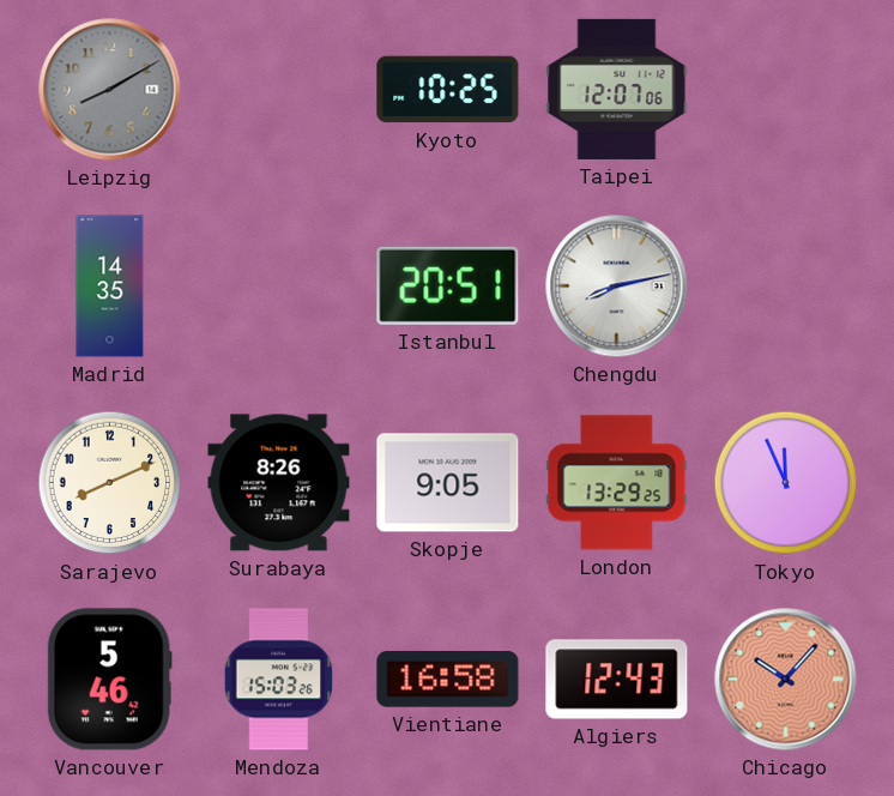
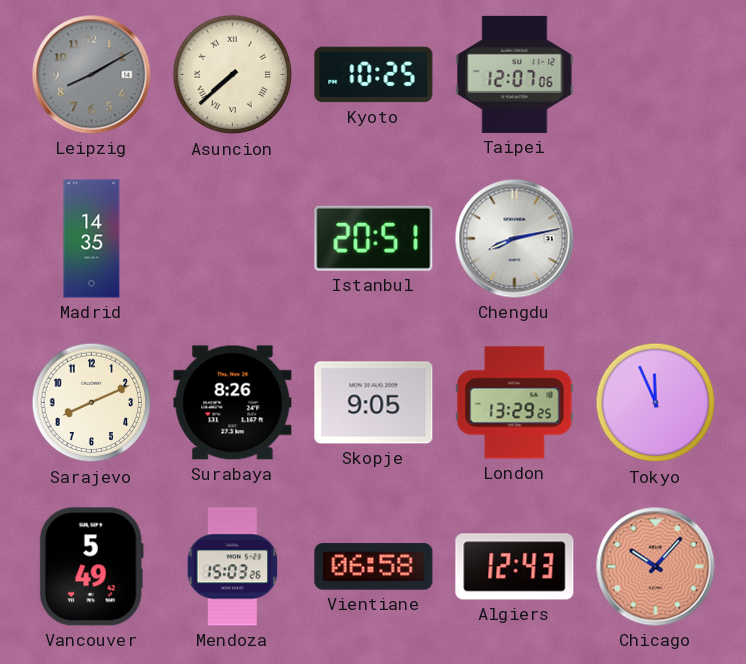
Asuncion: none -> 7:38 (233, 75)
Vancouver: 5:46 -> 5:49 (91, 567)
Vientiane: 16:58 -> 06:58 (374, 567)
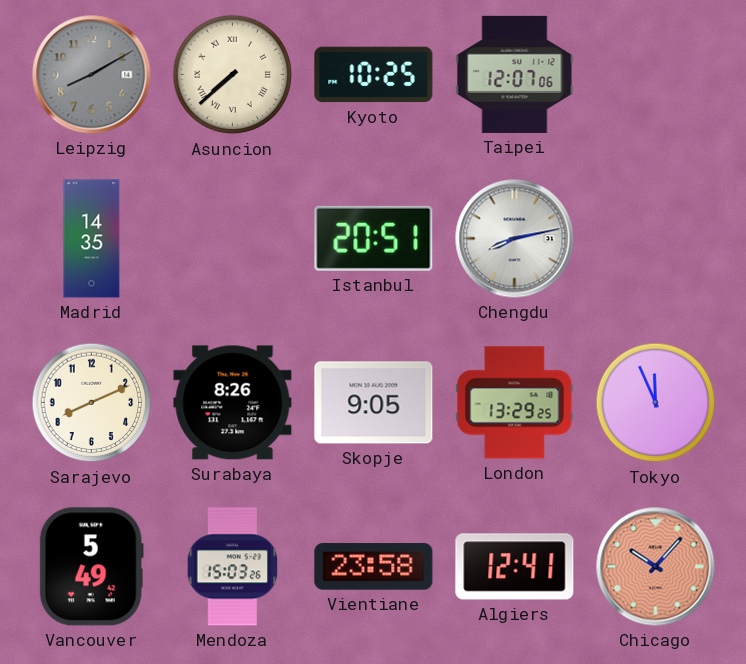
Vientiane: 06:58 -> 23:58 (374, 567)
Algiers: 12:43 -> 12:41 (515, 567)
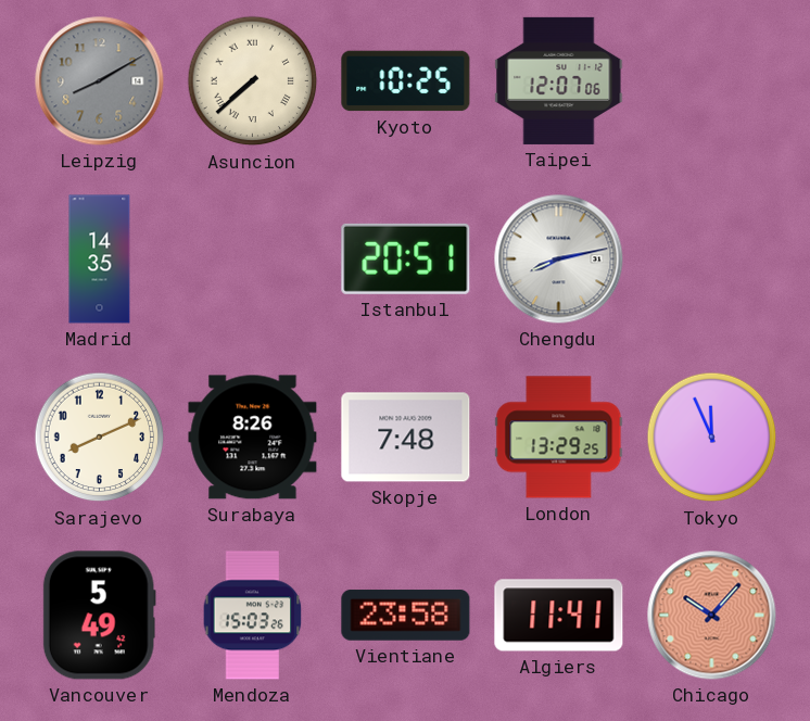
Skopje: 9:05 -> 7:48 (406, 438)
Algiers: 12:41 -> 11:41 (559, 616)
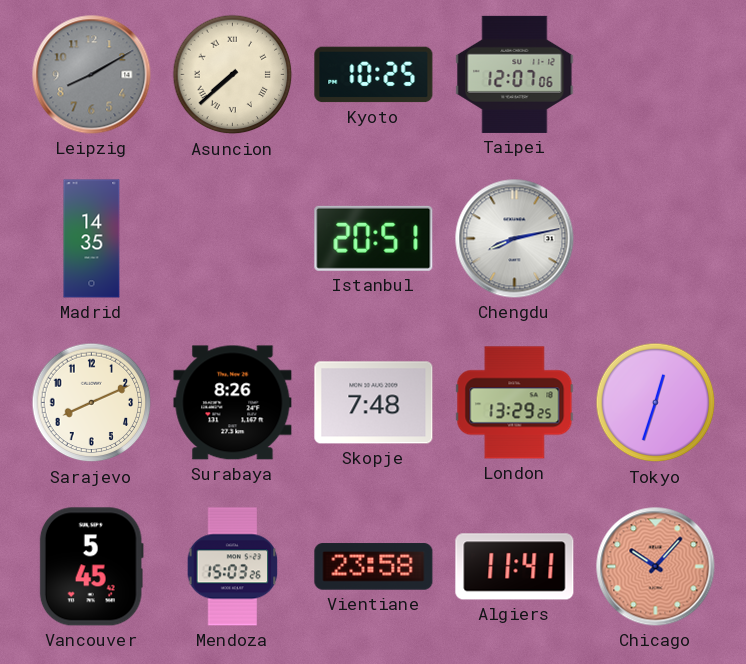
Tokyo: 11:56 -> 12:33 (656, 403)
Vancouver: 5:49 -> 5:45 (91, 567)
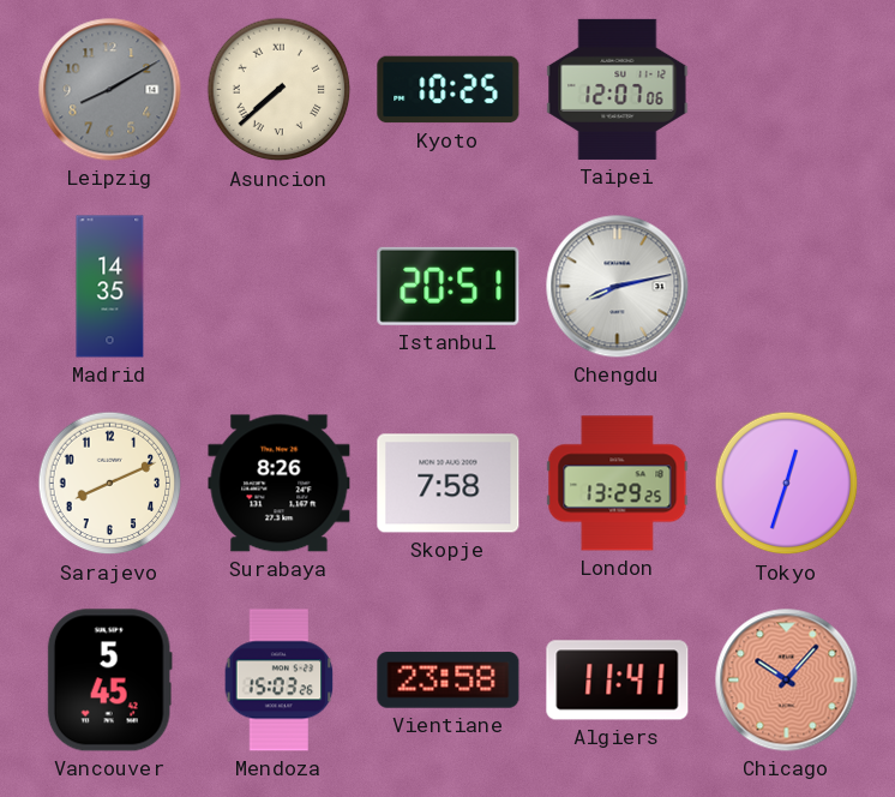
Skopje: 7:48 -> 7:58 (449, 484)
